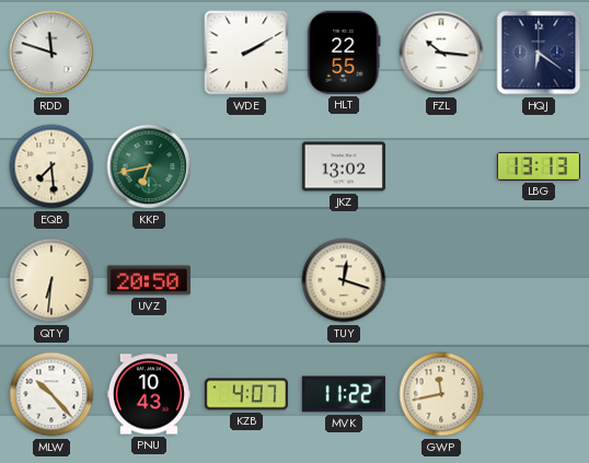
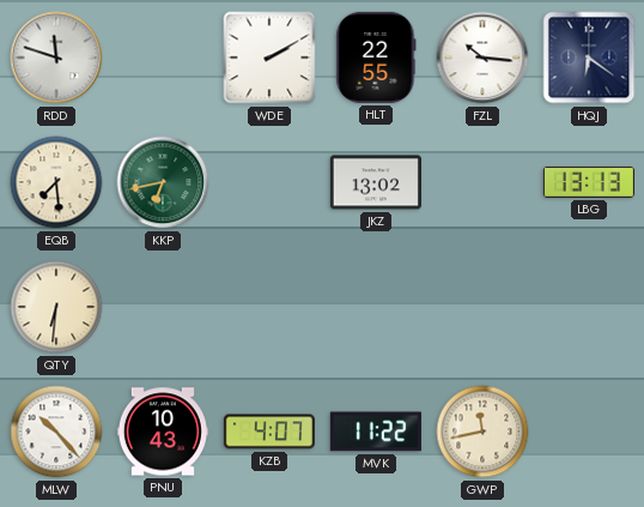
UVZ: 20:50 -> none (149, 280)
TUY: 12:18 -> none (344, 280)
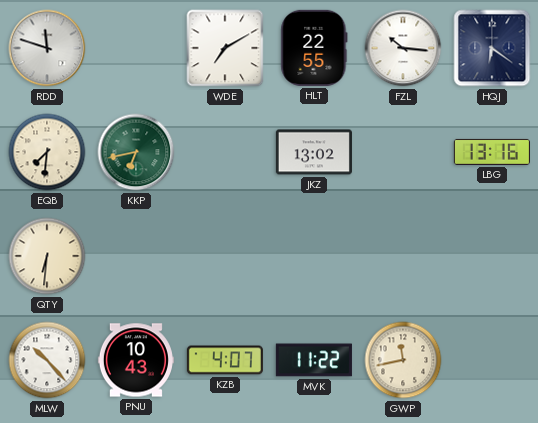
WDE: 2:10 -> 7:10 (225, 48)
EQB: 7:29 -> 7:31 (47, 152)
LBG: 13:13 -> 13:16 (492, 152)
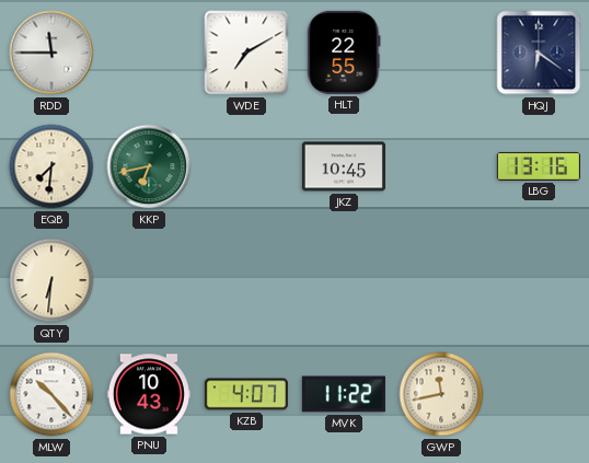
RDD: 11:48 -> 11:45 (51, 53)
FZL: 10:16 -> none (403, 48)
JKZ: 13:02 -> 10:45 (344, 166)
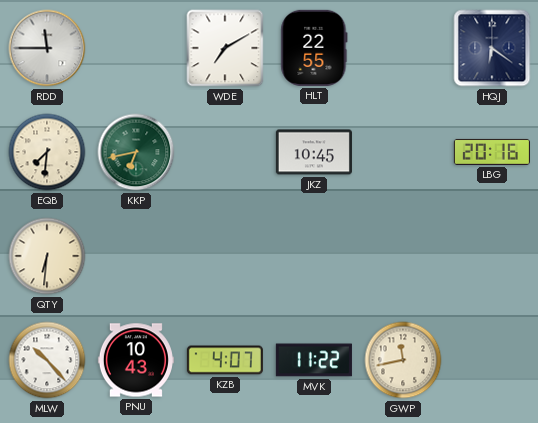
LBG: 13:16 -> 20:16 (492, 152)
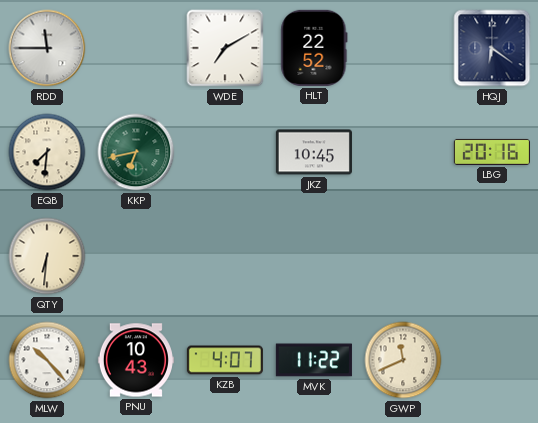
HLT: 22:55 -> 22:52 (314, 48)
GWP: 11:43 -> 11:41 (403, 360)
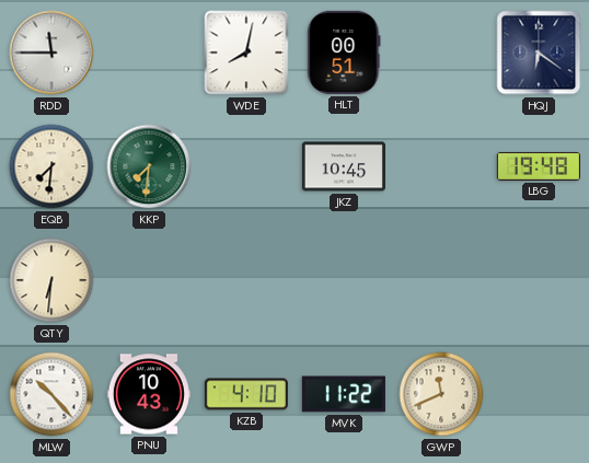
WDE: 7:10 -> 8:02 (246, 53)
HLT: 22:52 -> 00:51 (344, 53)
KKP: 6:43 -> 7:31 (149, 166)
LBG: 20:16 -> 19:48 (539, 166)
KZB: 4:07 -> 4:10 (246, 394)
